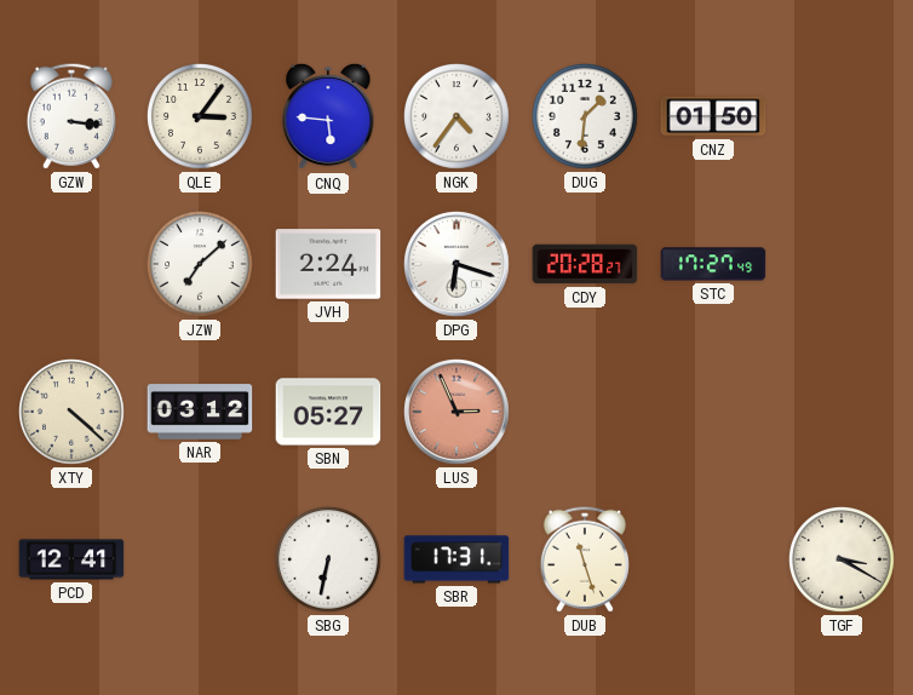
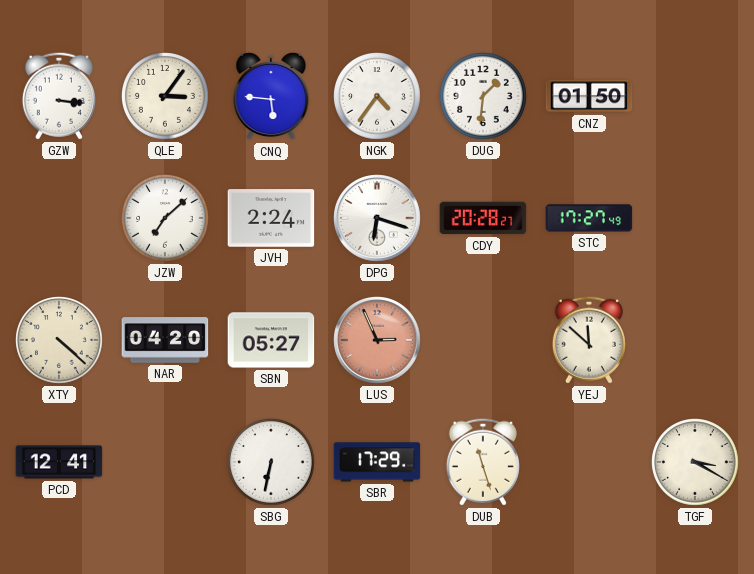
NAR: 03:12 -> 04:20 (165, 340)
YEJ: none -> 11:52 (589, 340)
SBR: 17:31 -> 17:29 (377, 462)
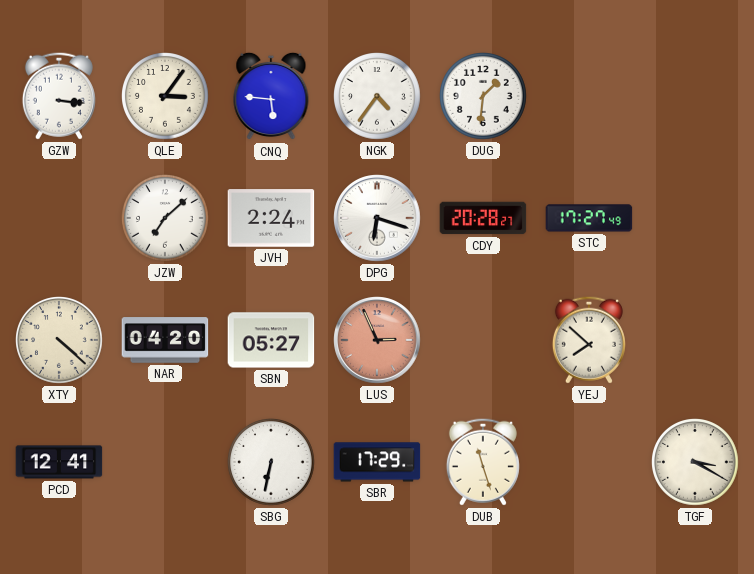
CNZ: 01:50 -> none (589, 96)
YEJ: 11:52 -> 7:52 (589, 340)
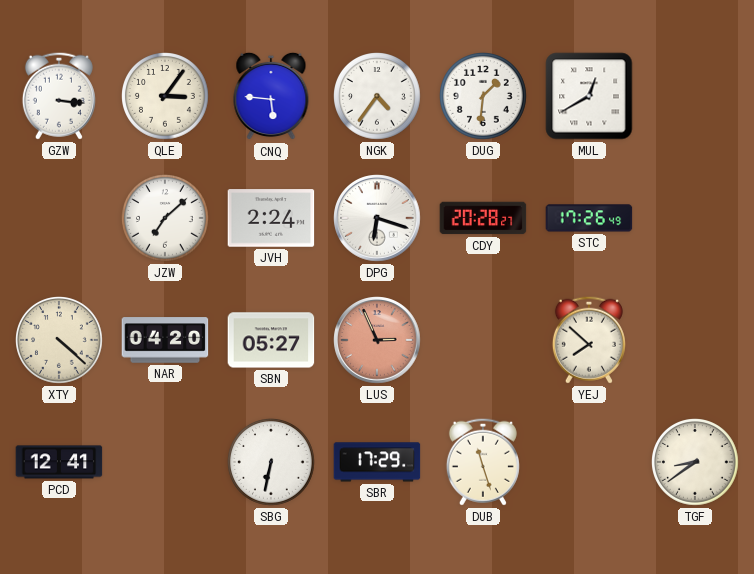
MUL: none -> 12:40 (589, 96)
STC: 17:27 -> 17:26 (589, 218)
TGF: 3:20 -> 8:39 (696, 463)
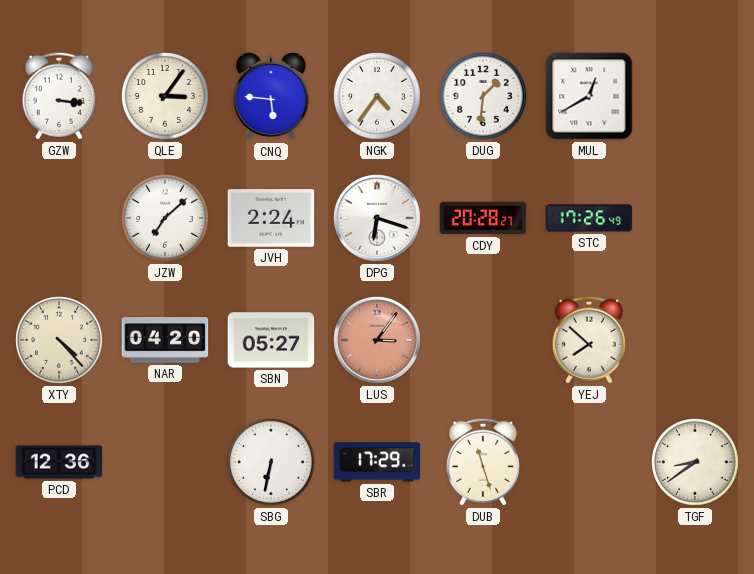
XTY: 4:22 -> 4:23 (60, 341)
LUS: 2:56 -> 3:06 (377, 340)
PCD: 12:41 -> 12:36 (59, 462)
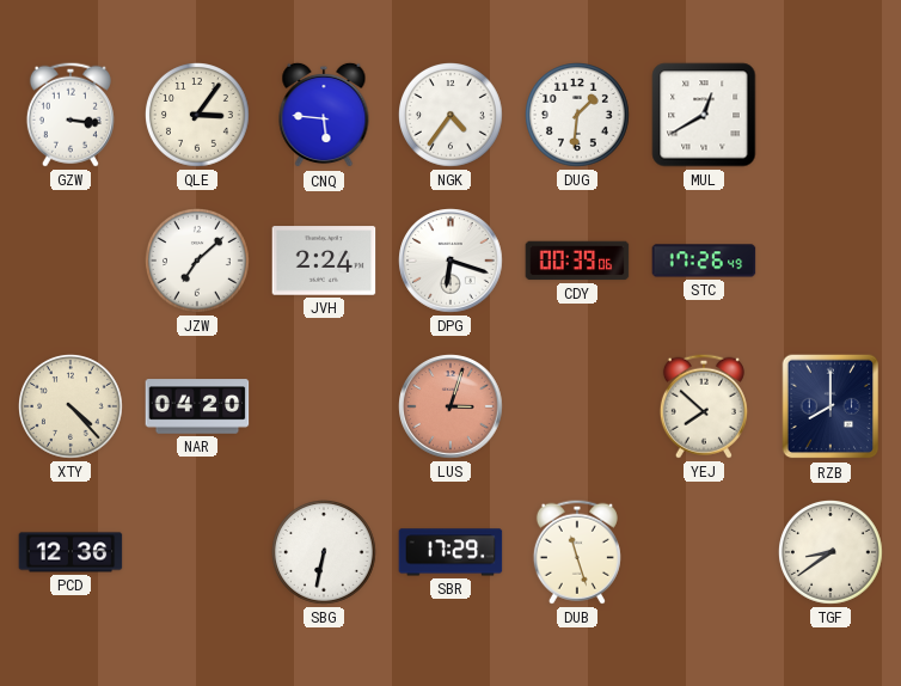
CDY: 20:28 -> 00:39 (577, 261)
SBN: 05:27 -> none (271, 340)
LUS: 3:06 -> 3:03 (450, 406)
RZB: none -> 8:00 (830, 406)
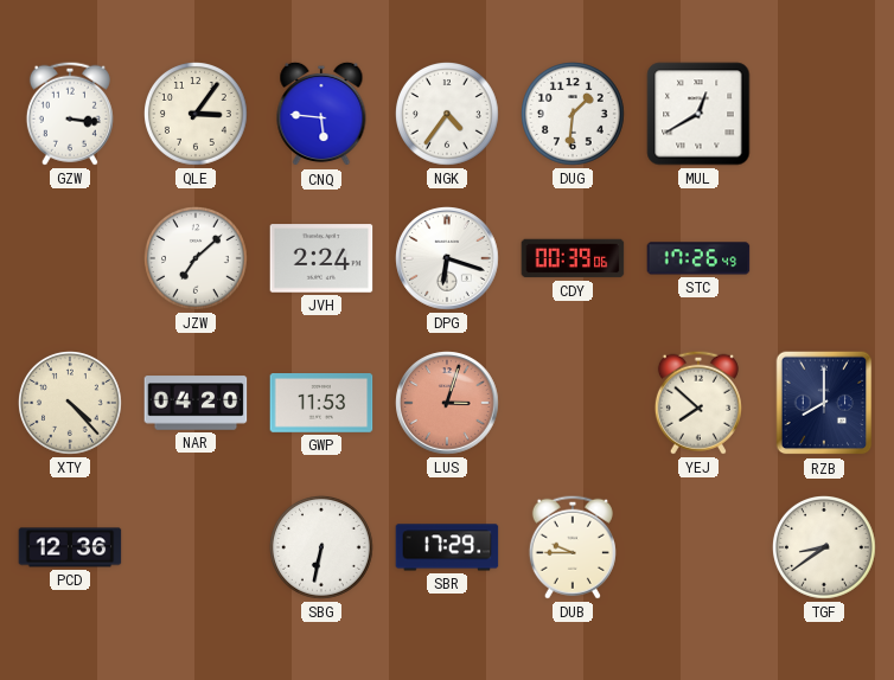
GWP: none -> 11:53 (321, 404)
DUB: 11:27 -> 9:45 (573, 547)
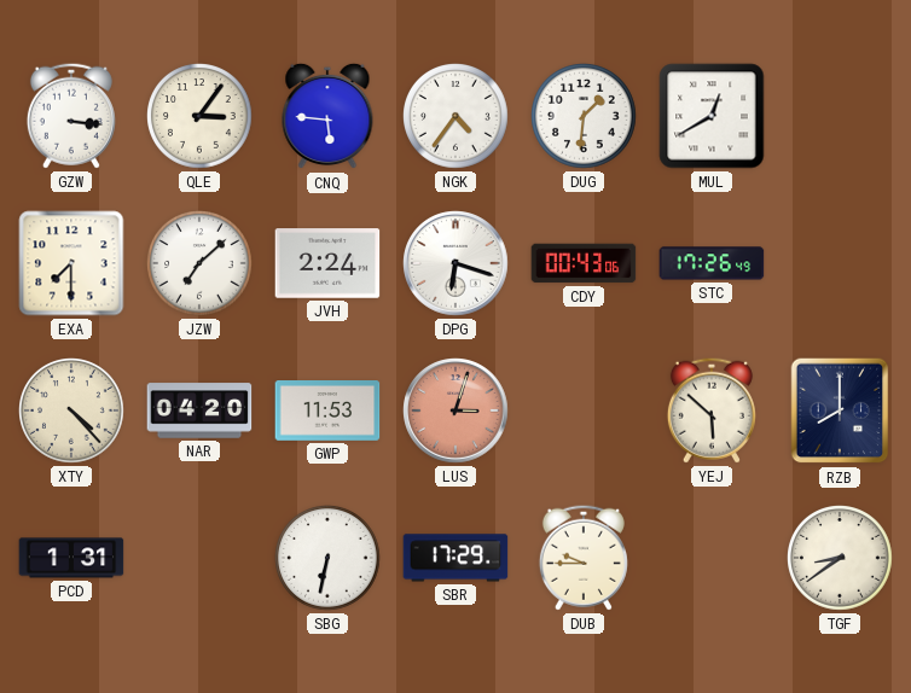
EXA: none -> 7:30 (71, 263)
CDY: 00:39 -> 00:43 (584, 263)
YEJ: 7:52 -> 5:52 (712, 410)
PCD: 12:36 -> 1:31 (71, 558)
